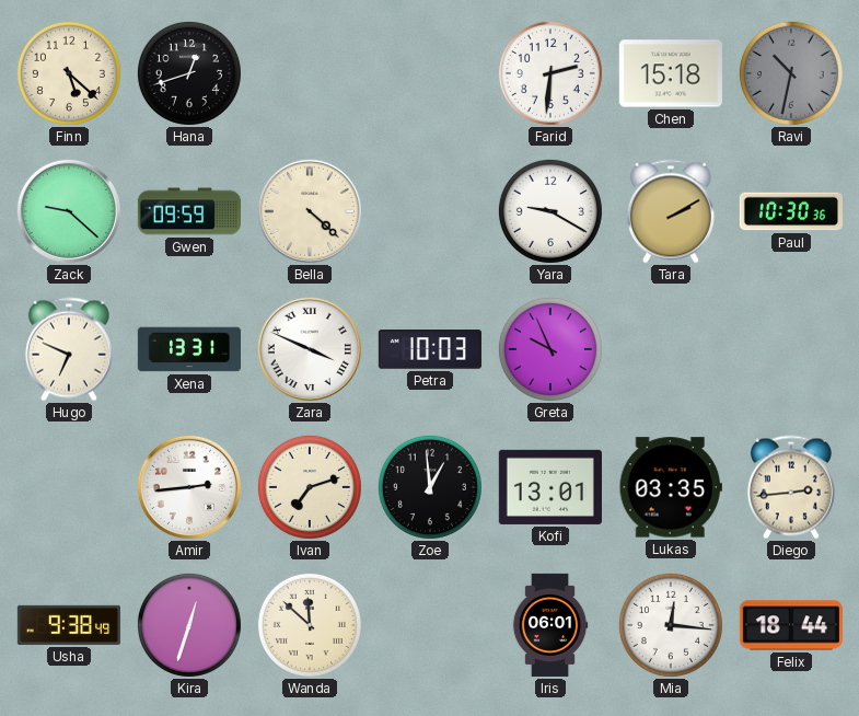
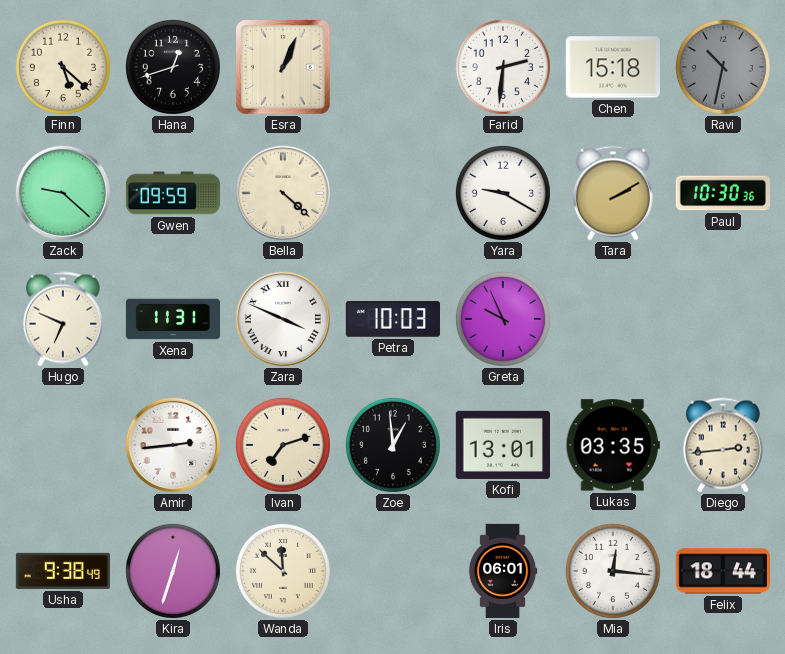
Esra: none -> 1:04 (283, 67)
Xena: 13:31 -> 11:31 (172, 319)
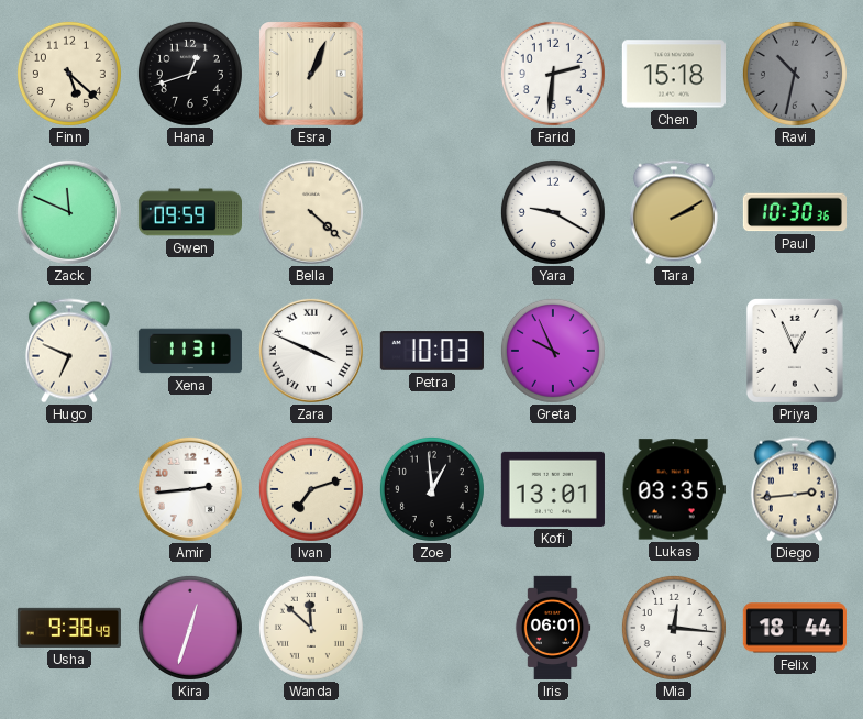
Zack: 9:22 -> 11:49 (69, 212)
Priya: none -> 12:56 (795, 351)
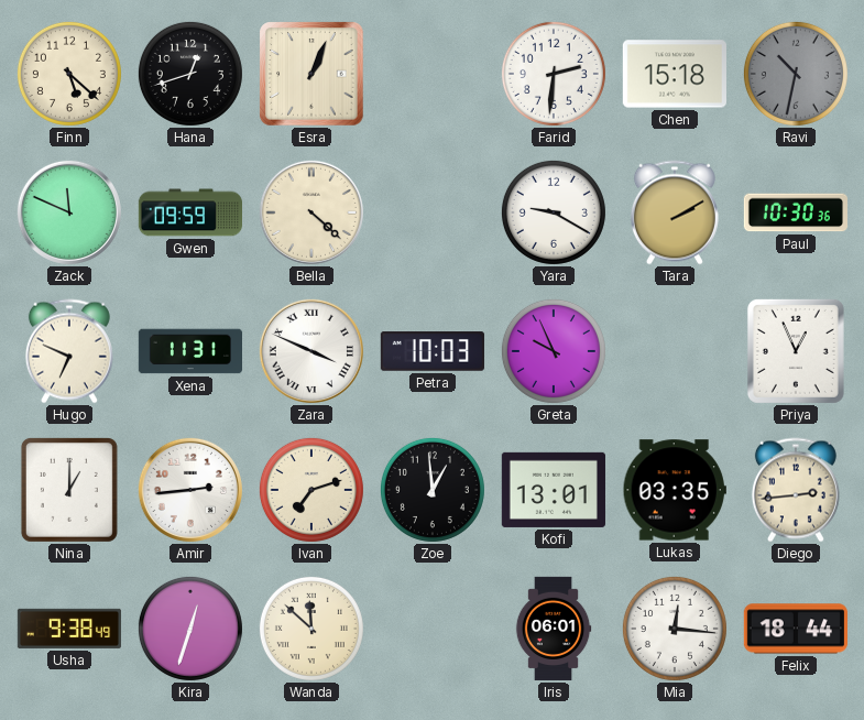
Nina: none -> 1:00 (69, 490)
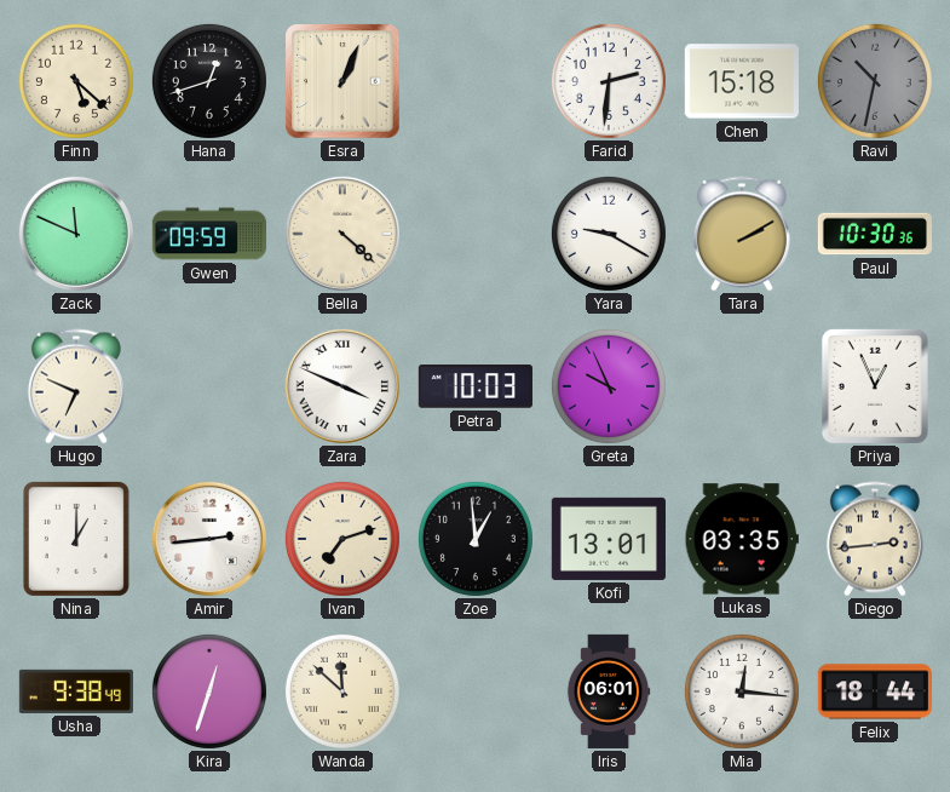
Xena: 11:31 -> none (189, 351)
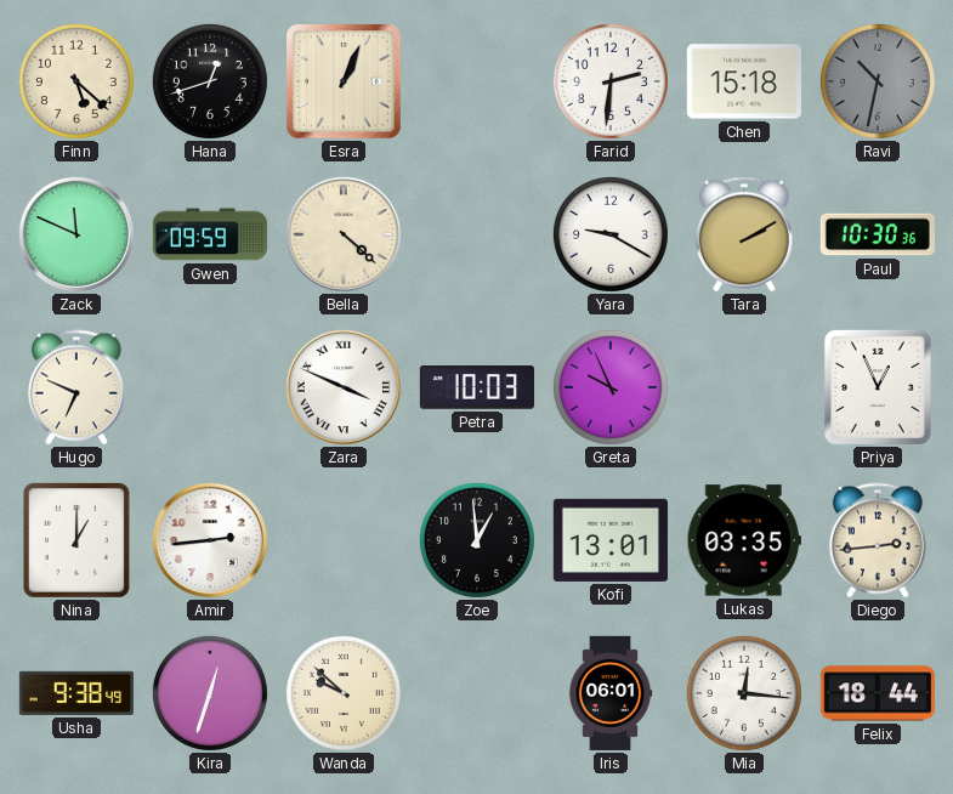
Ivan: 7:12 -> none (342, 539)
Wanda: 11:52 -> 9:52 (344, 693)
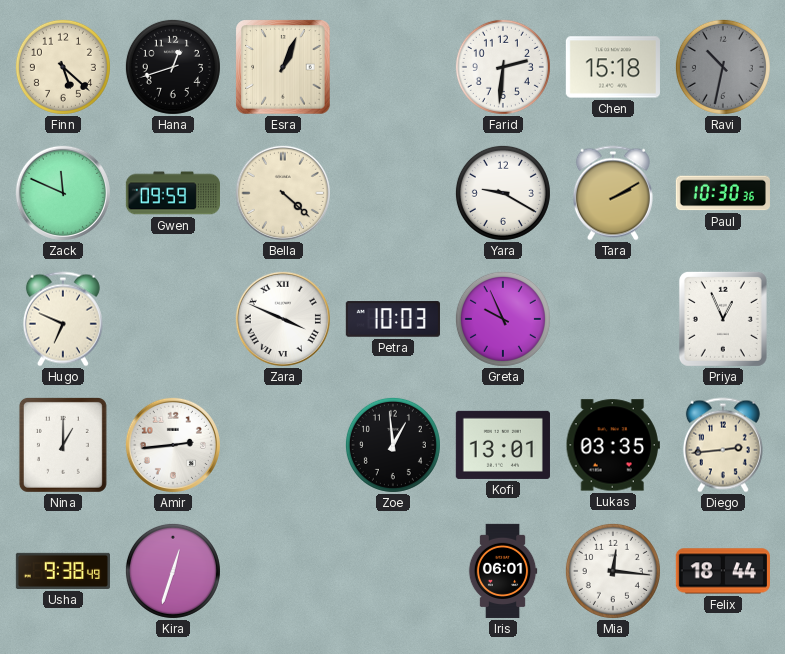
Wanda: 9:52 -> none (344, 693)
